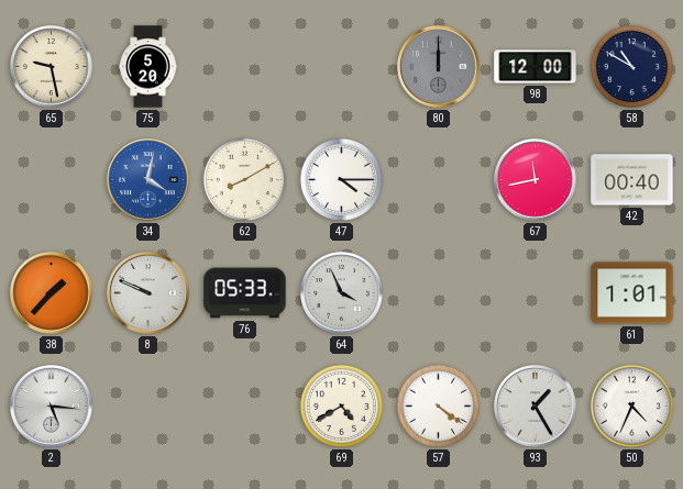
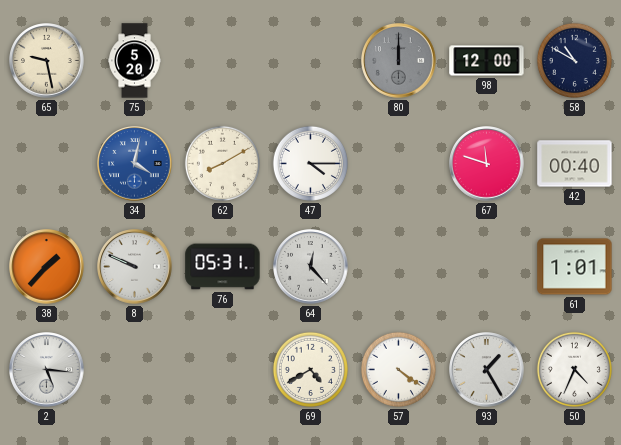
67: 11:43 -> 11:48 (487, 164)
76: 05:33 -> 05:31 (223, 267)
64: 3:56 -> 12:23 (311, 267)
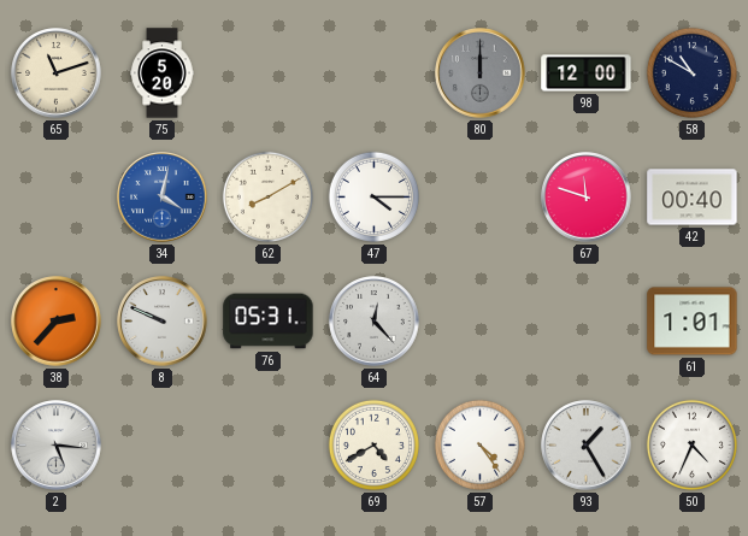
65: 9:28 -> 11:12 (57, 73)
38: 1:37 -> 2:37 (57, 322)
57: 4:21 -> 4:24 (479, 444)
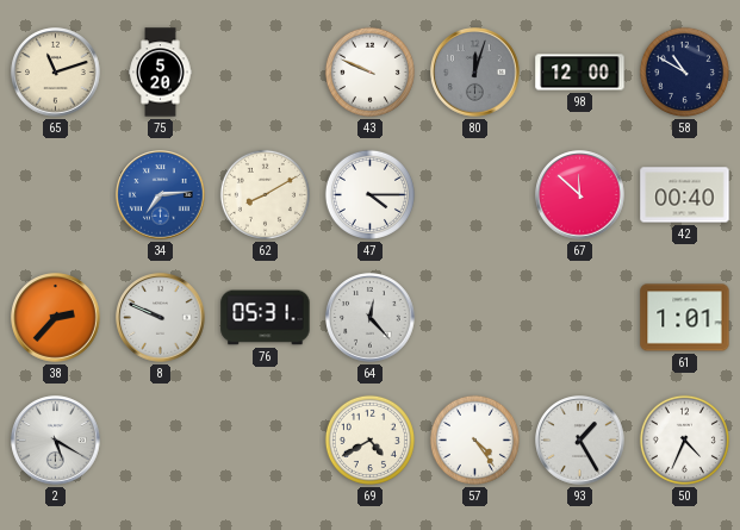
43: none -> 9:49 (369, 71)
80: 12:00 -> 12:03 (475, 73)
34: 4:02 -> 7:14 (161, 195)
67: 11:48 -> 11:52 (580, 195)
2: 5:16 -> 5:20 (56, 441)
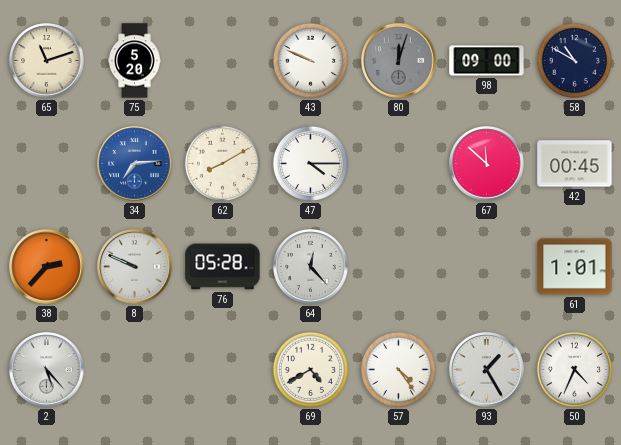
98: 12:00 -> 09:00 (487, 61)
42: 00:40 -> 00:45 (575, 164)
76: 05:31 -> 05:28 (223, 267)
2: 5:20 -> 5:23 (47, 370)
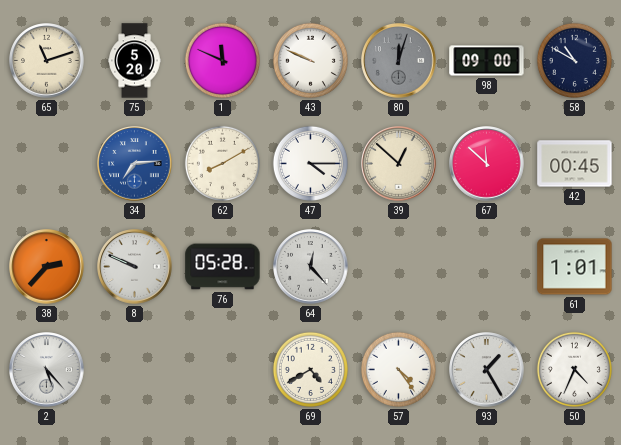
1: none -> 11:49 (222, 60)
39: none -> 12:52 (399, 164)
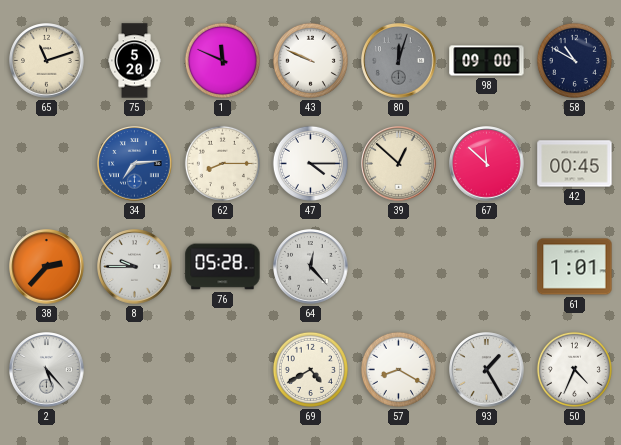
62: 8:10 -> 8:15 (222, 163)
8: 9:49 -> 9:45 (135, 267)
57: 4:24 -> 8:20 (398, 369)
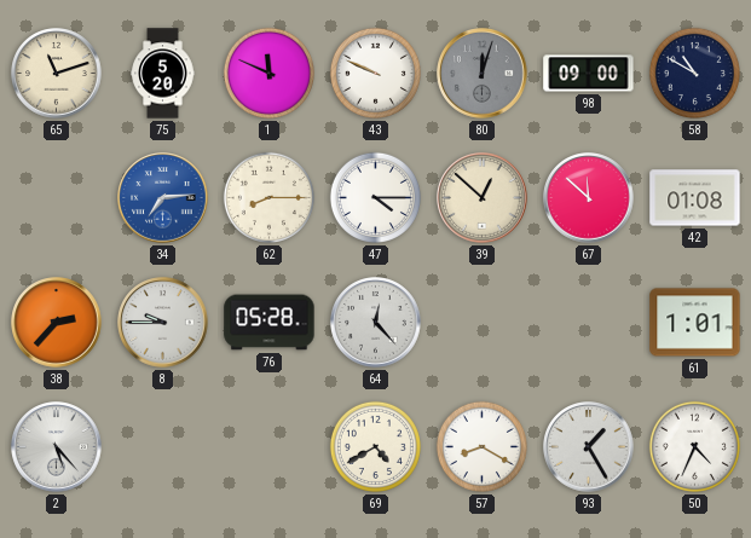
42: 00:45 -> 01:08 (695, 198)
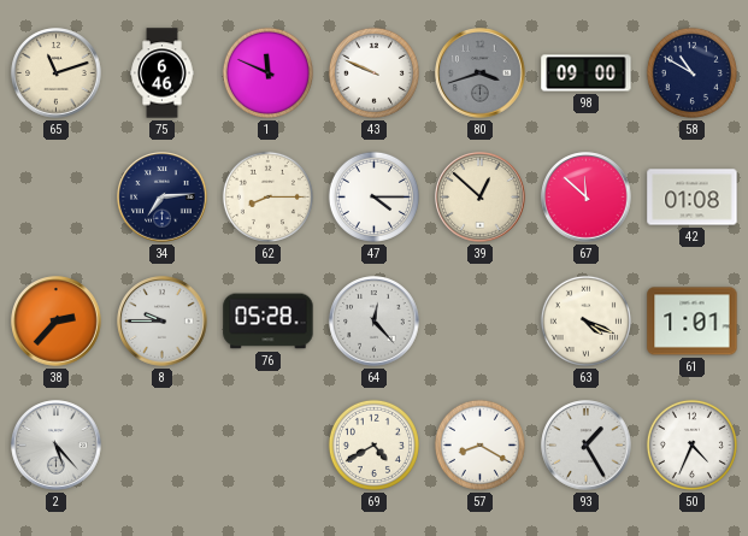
75: 5:20 -> 6:46 (163, 73)
80: 12:03 -> 3:42 (481, 73)
34 dial: blue -> navy (163, 198)
63: none -> 4:19 (585, 320)
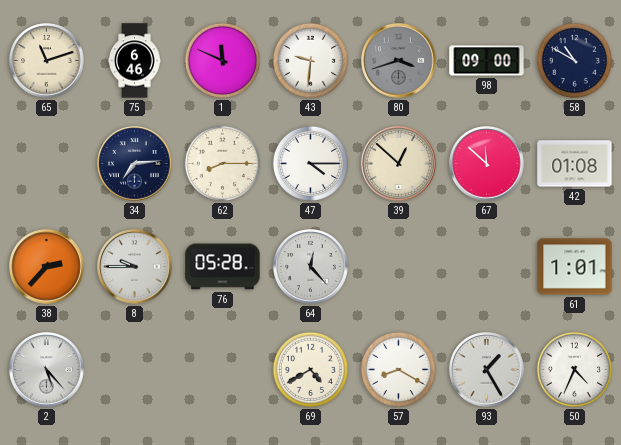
43: 9:49 -> 9:31 (310, 60)
63: 4:19 -> none (585, 320)
